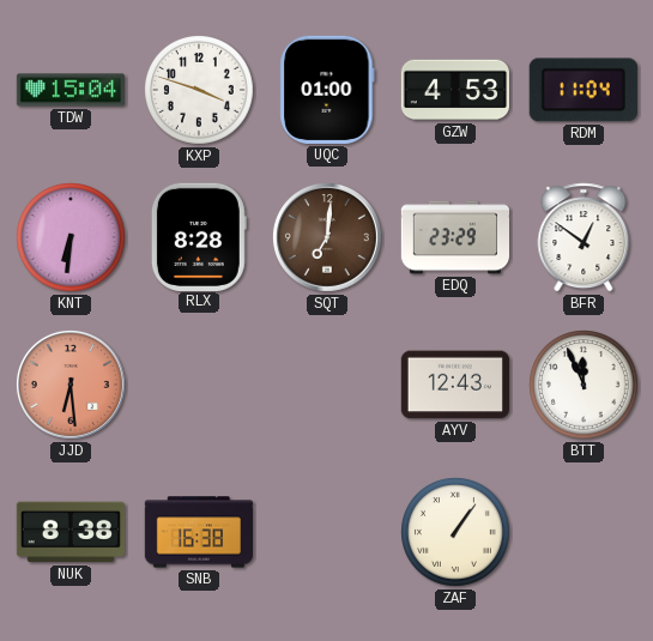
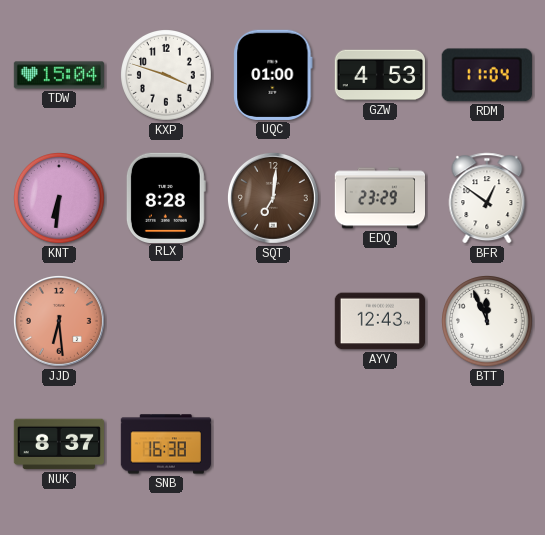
NUK: 8:38 -> 8:37 (58, 444)
ZAF: 1:06 -> none (457, 533)
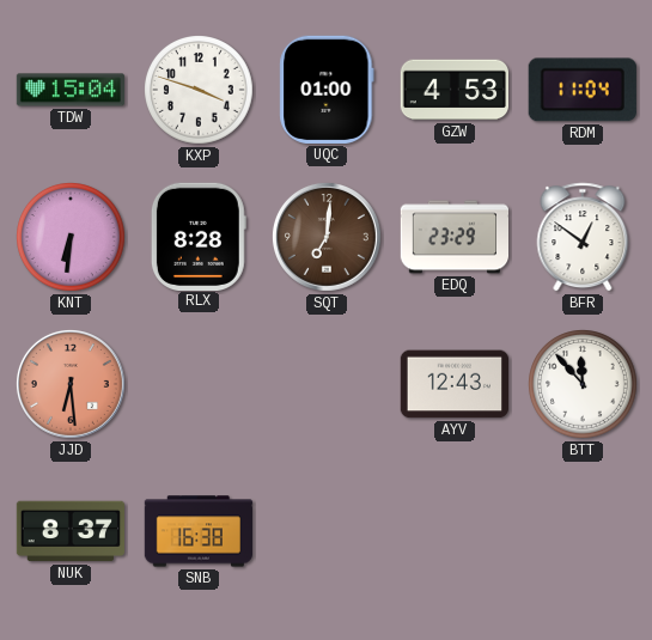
BTT: 11:56 -> 11:53 (584, 385)
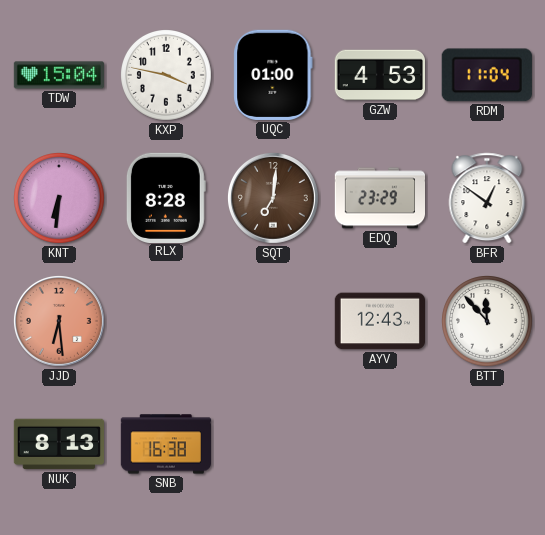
KXP: 3:48 -> 3:47 (167, 76)
NUK: 8:37 -> 8:13 (58, 444)
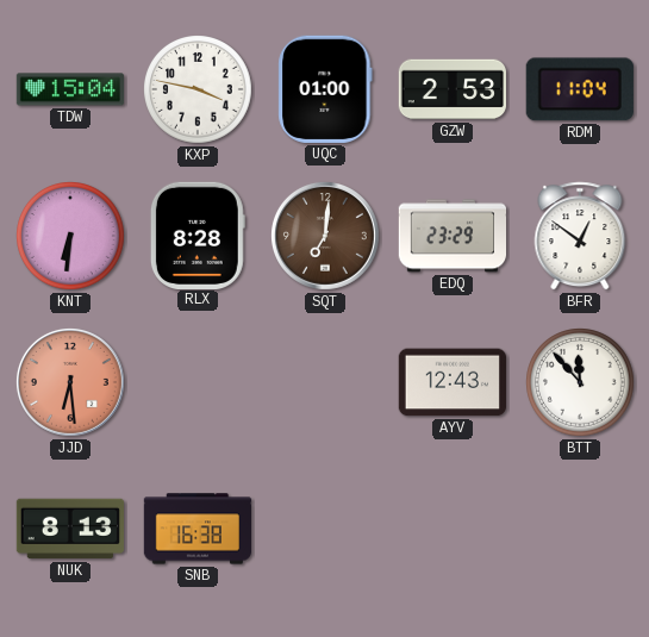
GZW: 4:53 -> 2:53 (451, 89)
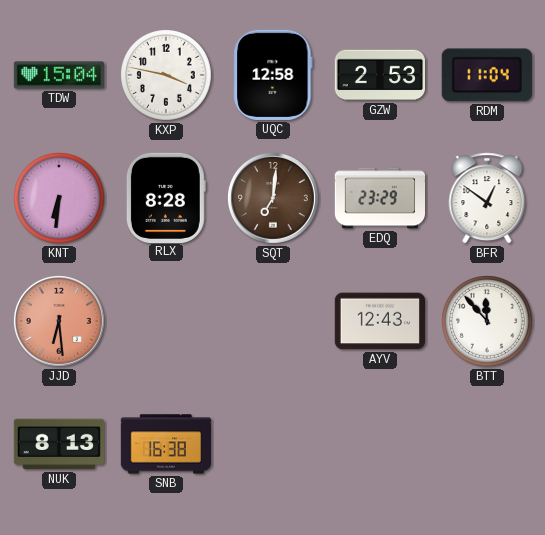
UQC: 01:00 -> 12:58 (273, 75)
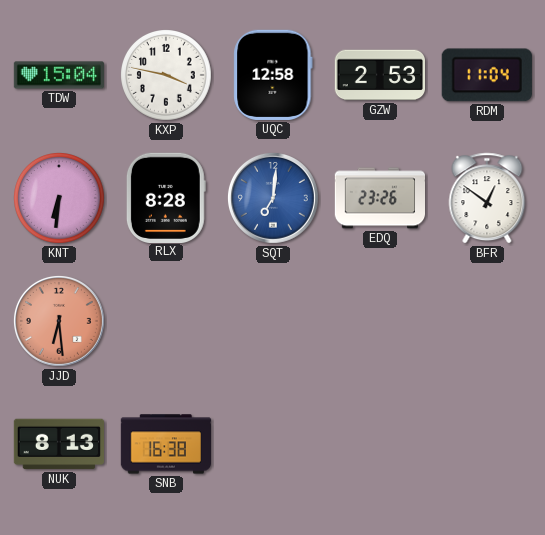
SQT dial: brown -> blue (273, 198)
EDQ: 23:29 -> 23:26 (380, 198)
AYV: 12:43 -> none (379, 321)
BTT: 11:53 -> none (488, 322)
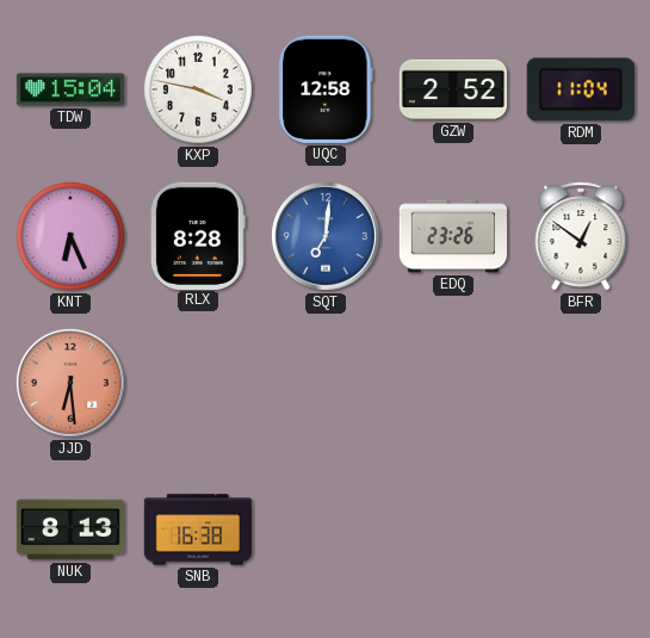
GZW: 2:53 -> 2:52 (452, 89)
KNT: 6:31 -> 6:26 (72, 237)
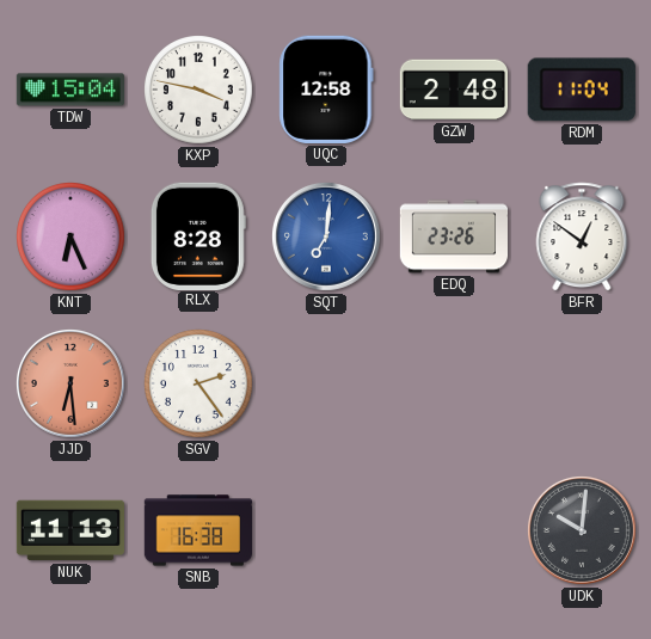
GZW: 2:52 -> 2:48 (453, 90)
SGV: none -> 2:24 (199, 385)
NUK: 8:13 -> 11:13 (69, 530)
UDK: none -> 10:01 (582, 530)
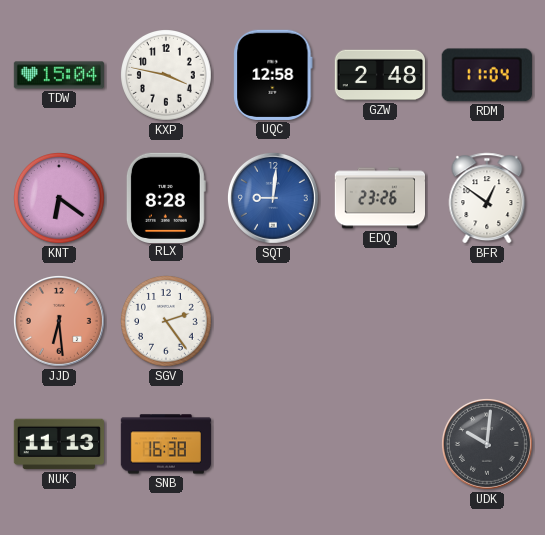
KNT: 6:26 -> 6:21 (60, 199)
SQT: 7:01 -> 9:01 (273, 198)
